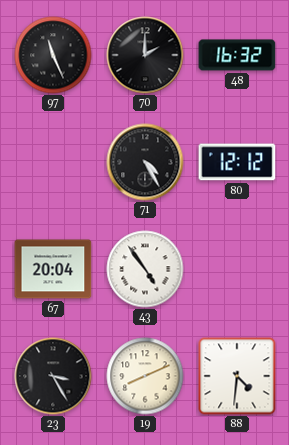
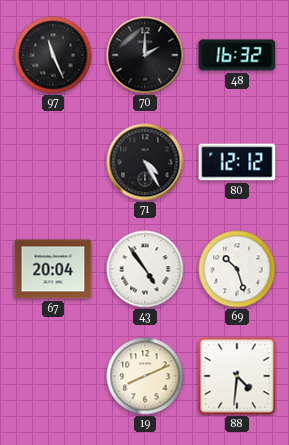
69: none -> 10:27 (237, 269)
23: 3:25 -> none (53, 376)
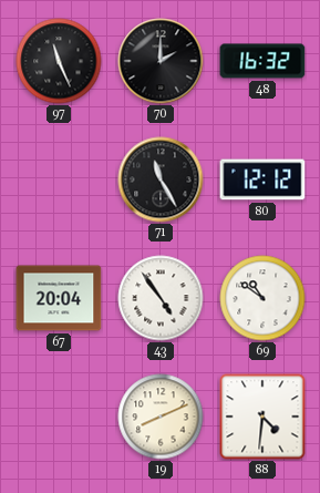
71: 4:25 -> 11:25 (161, 179)
69: 10:27 -> 10:51 (262, 298)
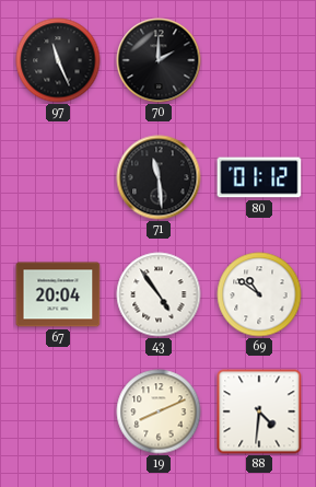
48: 16:32 -> none (262, 61)
71: 11:25 -> 11:29 (159, 177)
80: 12:12 -> 01:12 (259, 177)
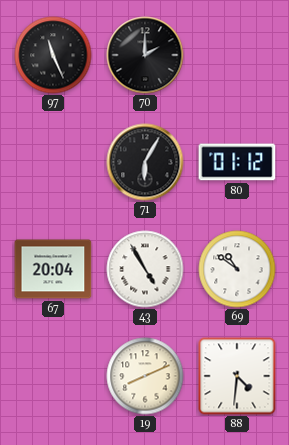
71: 11:29 -> 6:05 (145, 162)
43: 4:54 -> 4:55 (145, 269)
